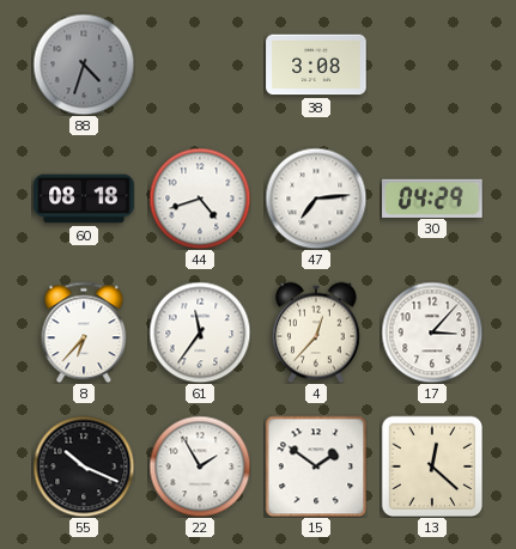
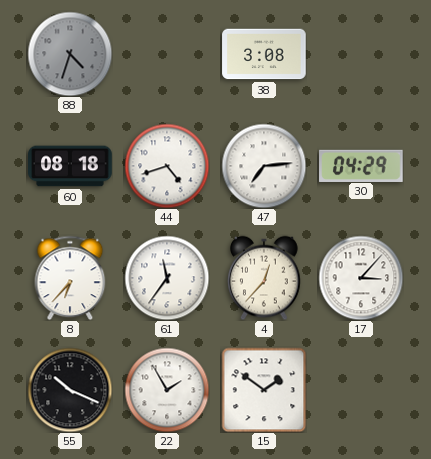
13: 12:22 -> none (432, 466)
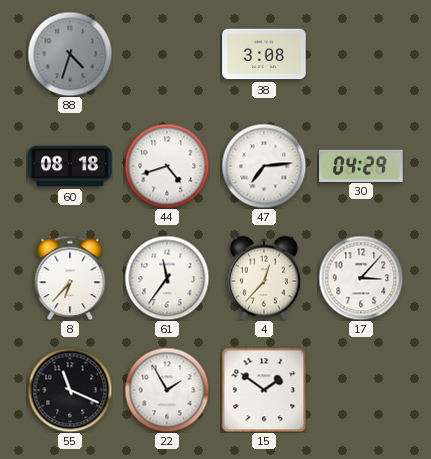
55: 10:19 -> 11:19 (70, 390)
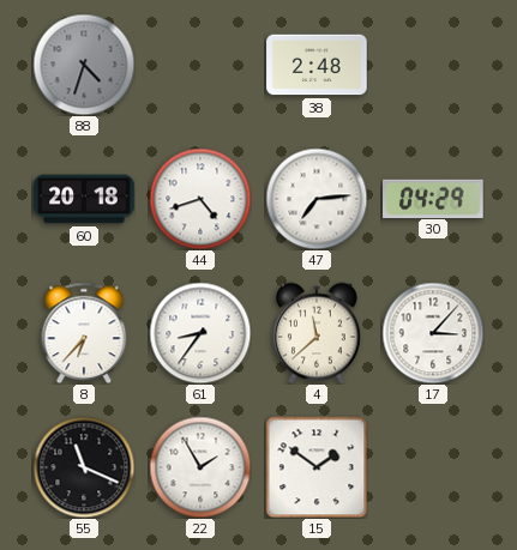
38: 3:08 -> 2:48 (317, 65)
60: 08:18 -> 20:18 (84, 199)
61: 11:36 -> 8:36 (200, 333)
4: 12:37 -> 11:38 (317, 333)
